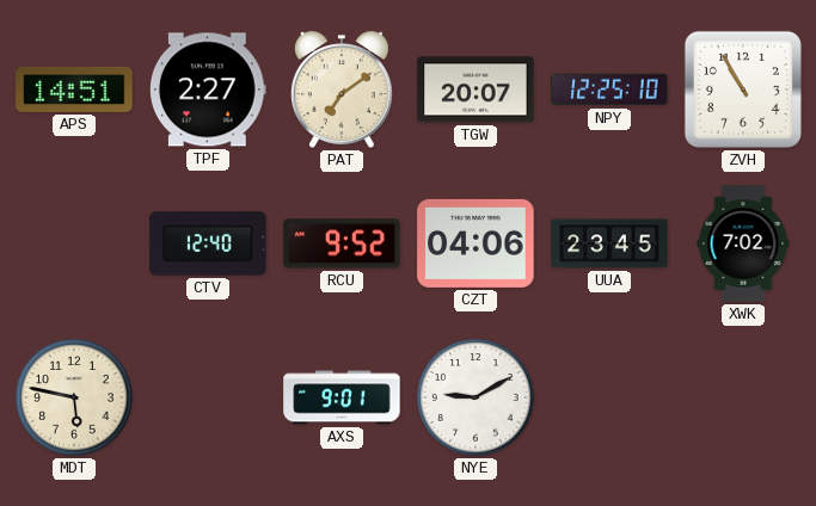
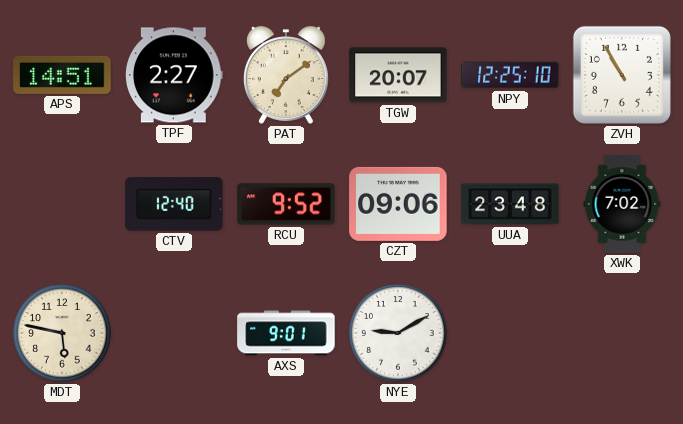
CZT: 04:06 -> 09:06 (398, 204)
UUA: 23:45 -> 23:48 (510, 204)
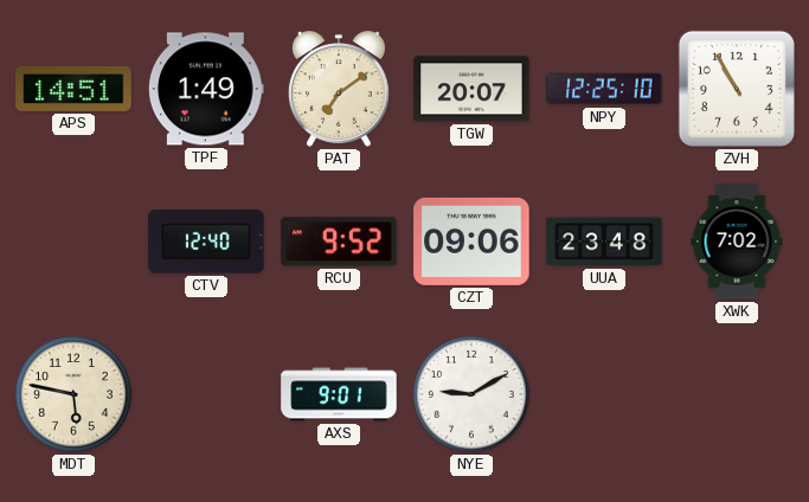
TPF: 2:27 -> 1:49 (206, 89)
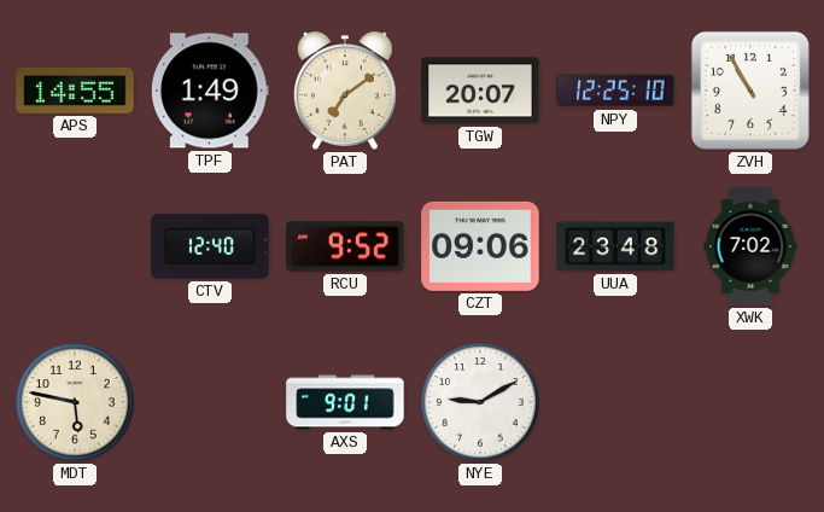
APS: 14:51 -> 14:55 (75, 91)
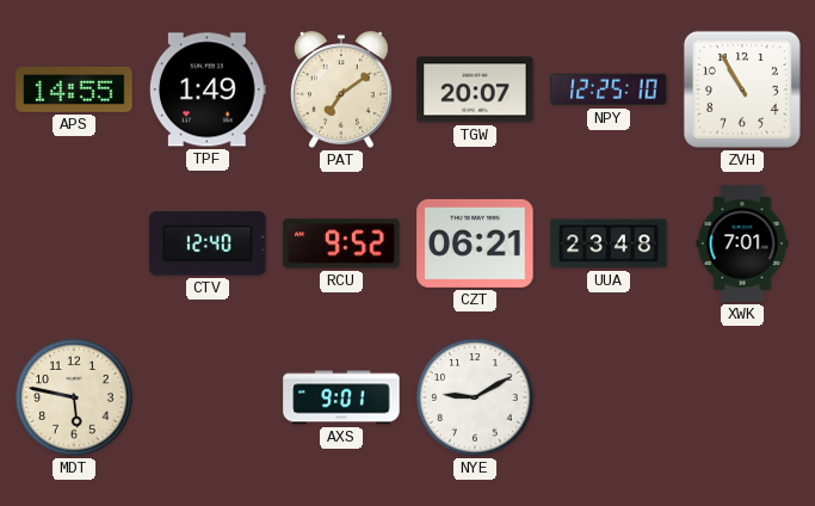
CZT: 09:06 -> 06:21 (475, 243)
XWK: 7:02 -> 7:01 (742, 243)
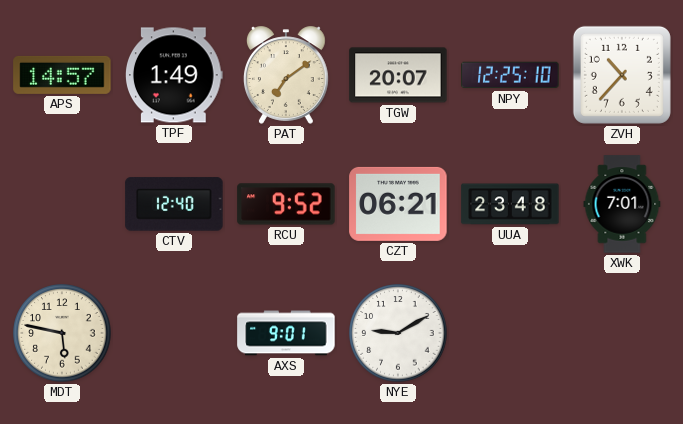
APS: 14:55 -> 14:57 (62, 75)
ZVH: 10:55 -> 10:37 (622, 75)
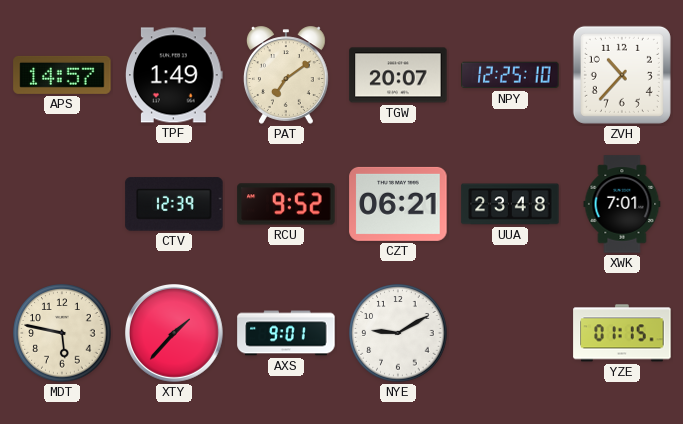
CTV: 12:40 -> 12:39 (174, 204)
XTY: none -> 1:37 (175, 334)
YZE: none -> 01:15 (622, 333)
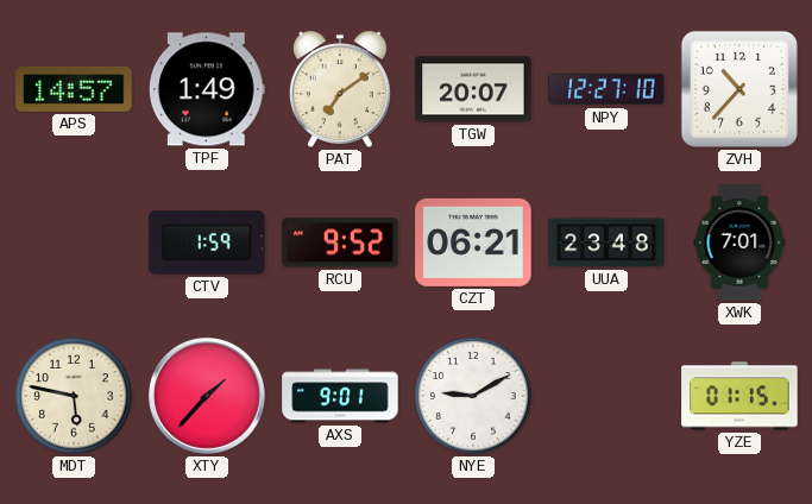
NPY: 12:25 -> 12:27 (606, 89)
CTV: 12:39 -> 1:59 (207, 242)
